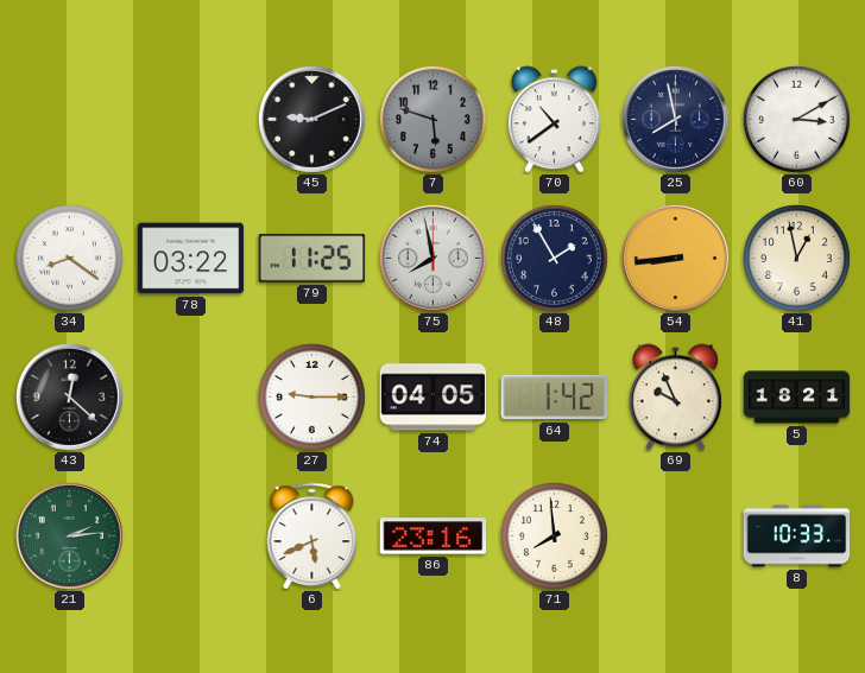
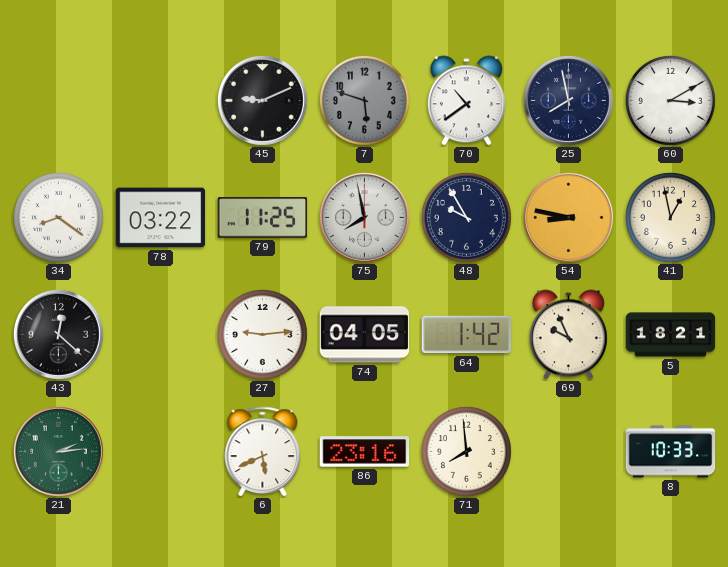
48: 1:55 -> 9:55 (466, 217)
54: 8:44 -> 8:47 (568, 217)
27: 9:15 -> 9:14 (262, 334)
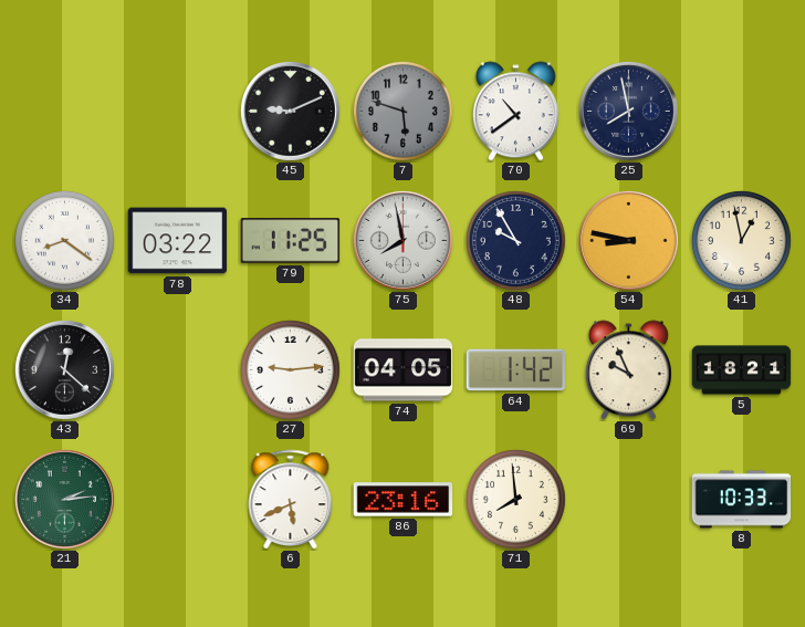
60: 3:10 -> none (670, 100)
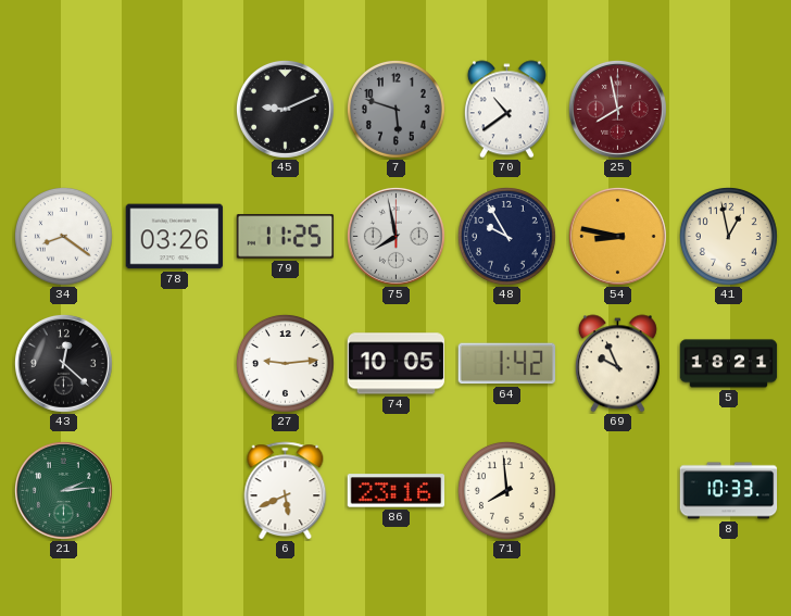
25 dial: navy -> burgundy (617, 109)
78: 03:22 -> 03:26 (175, 237)
74: 04:05 -> 10:05 (397, 364)
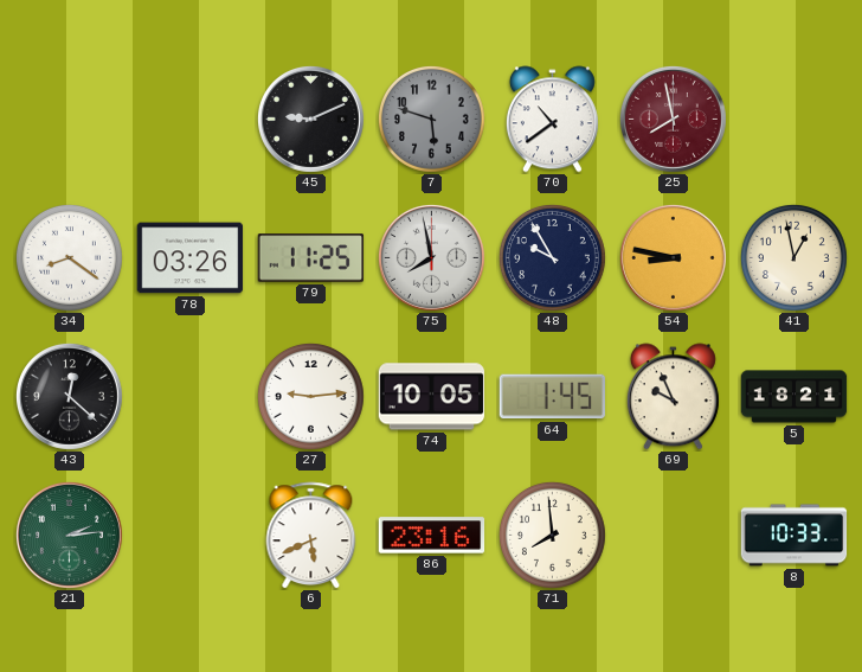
64: 1:42 -> 1:45 (553, 397)
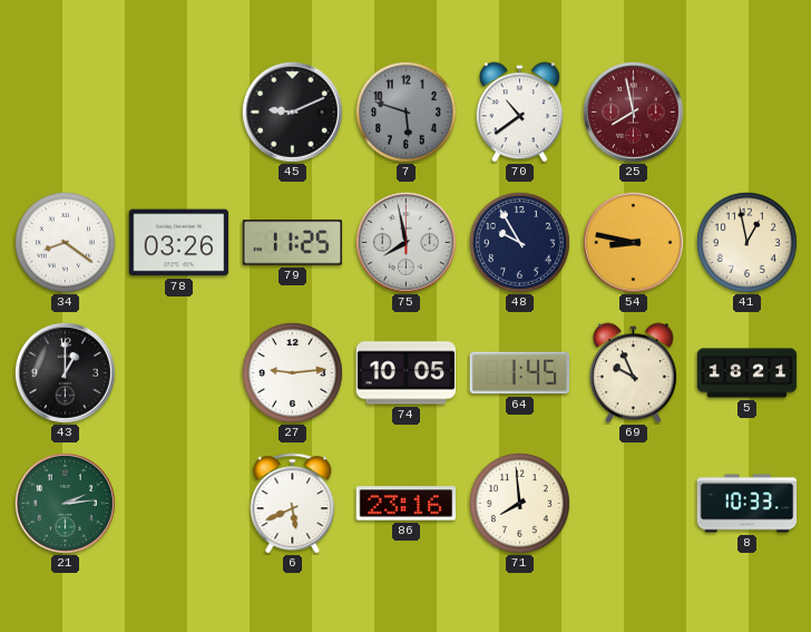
43: 12:22 -> 1:00 (65, 372)
